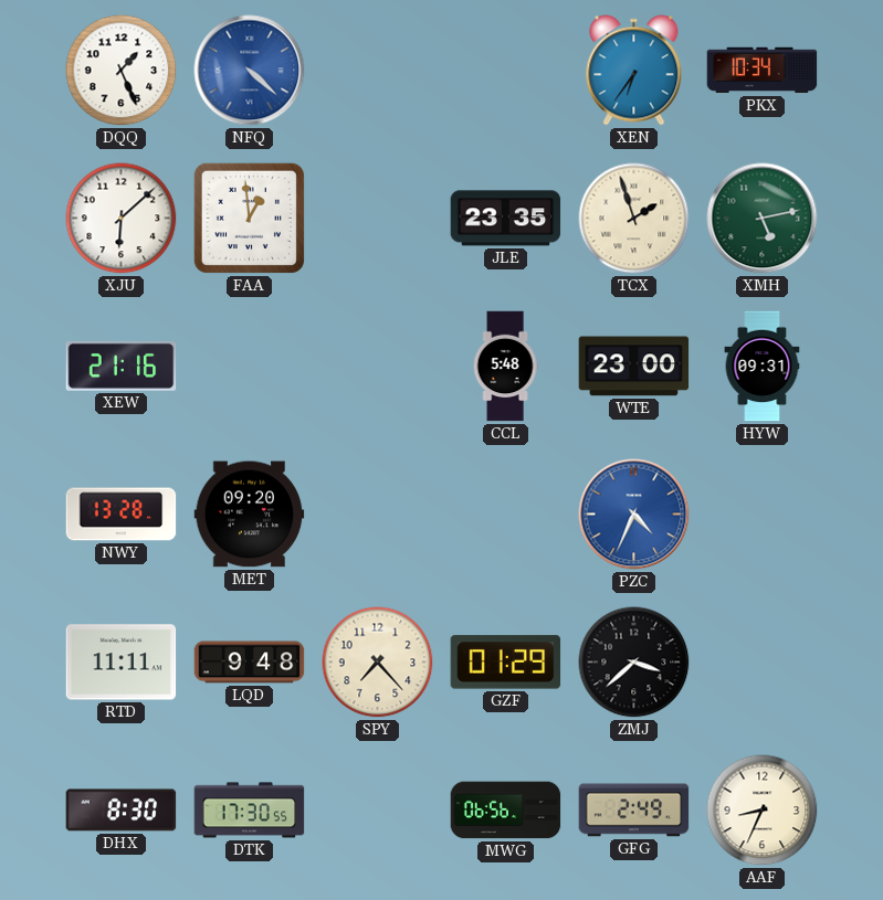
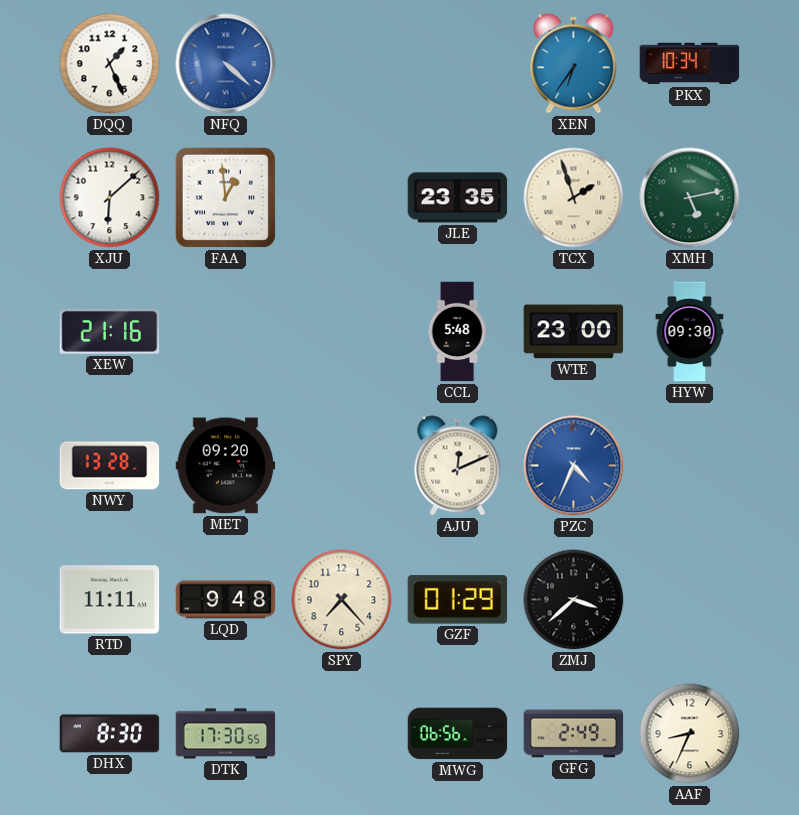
HYW: 09:31 -> 09:30 (690, 332)
AJU: none -> 12:11 (458, 466)
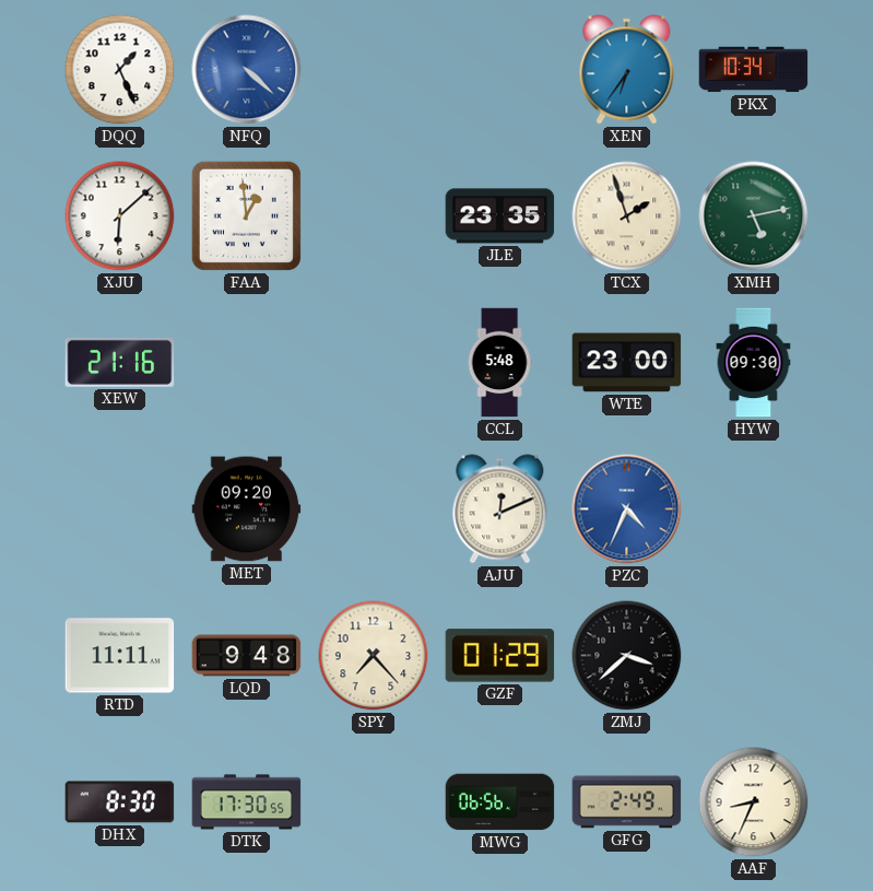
NWY: 13:28 -> none (110, 466)
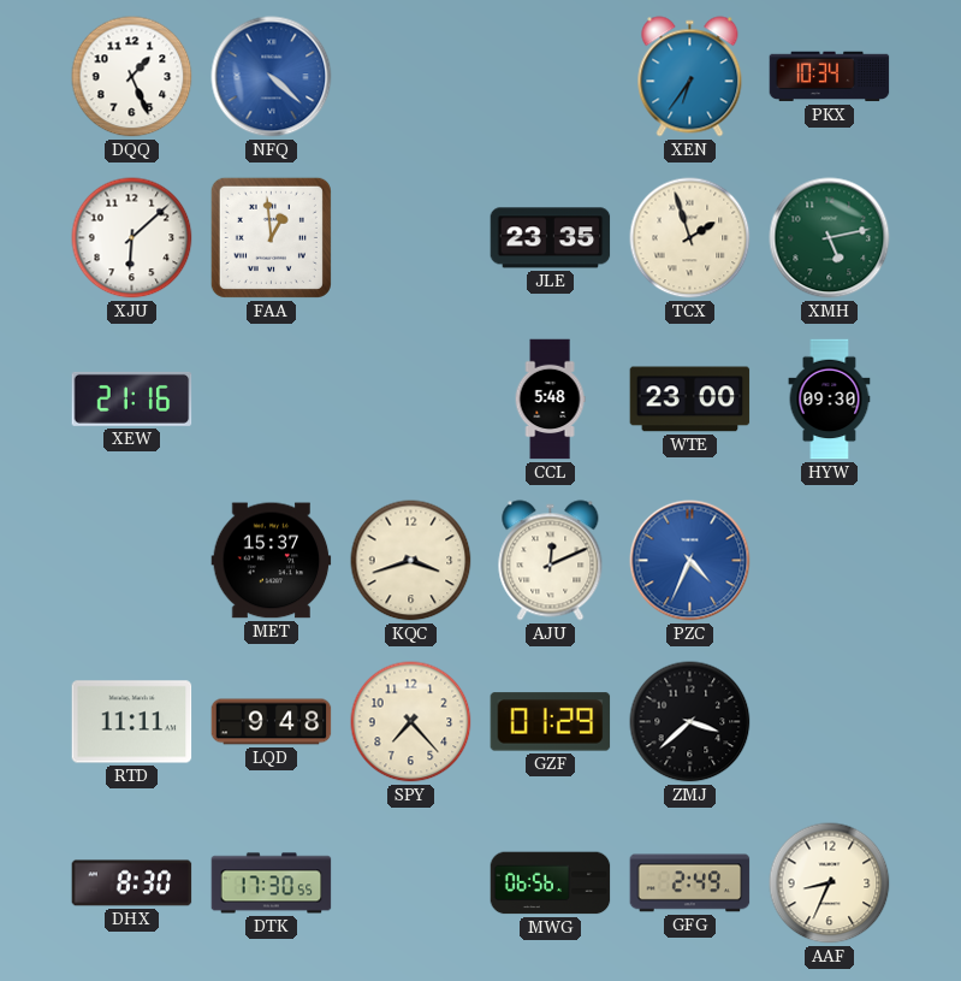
MET: 09:20 -> 15:37 (272, 561)
KQC: none -> 3:42 (411, 561)
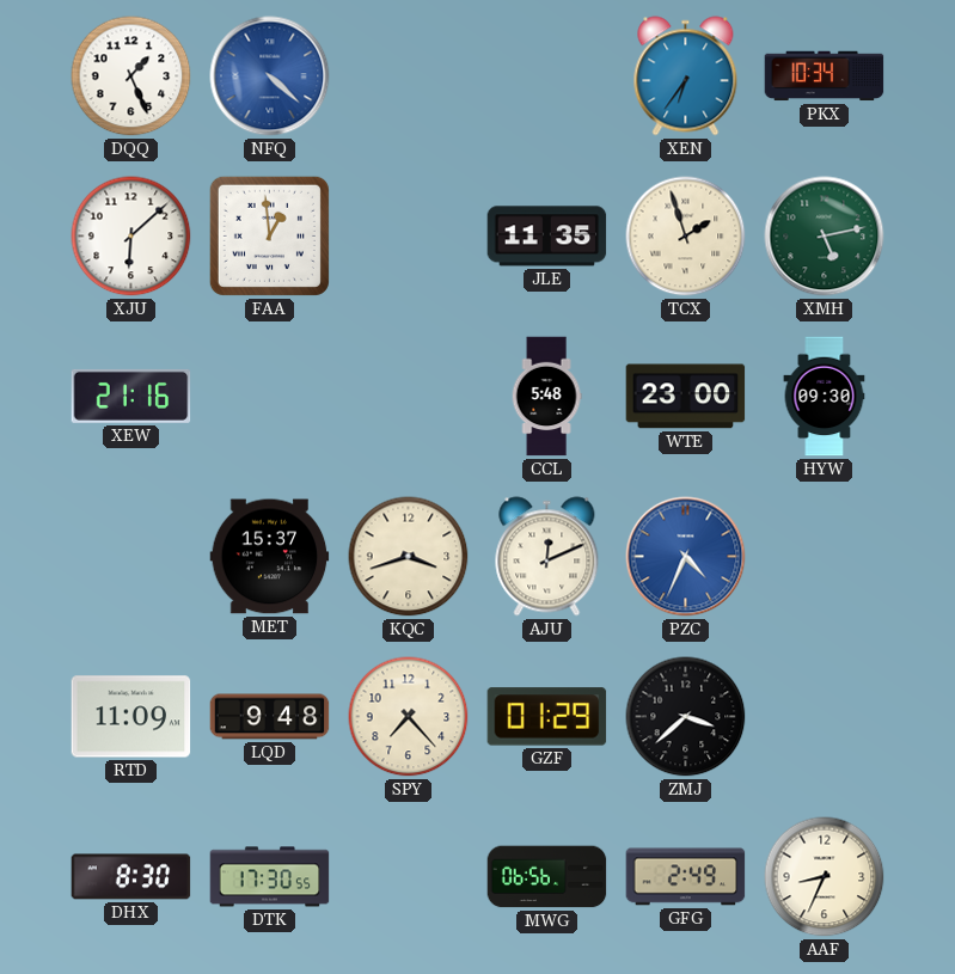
JLE: 23:35 -> 11:35 (547, 237)
RTD: 11:11 -> 11:09 (131, 717)
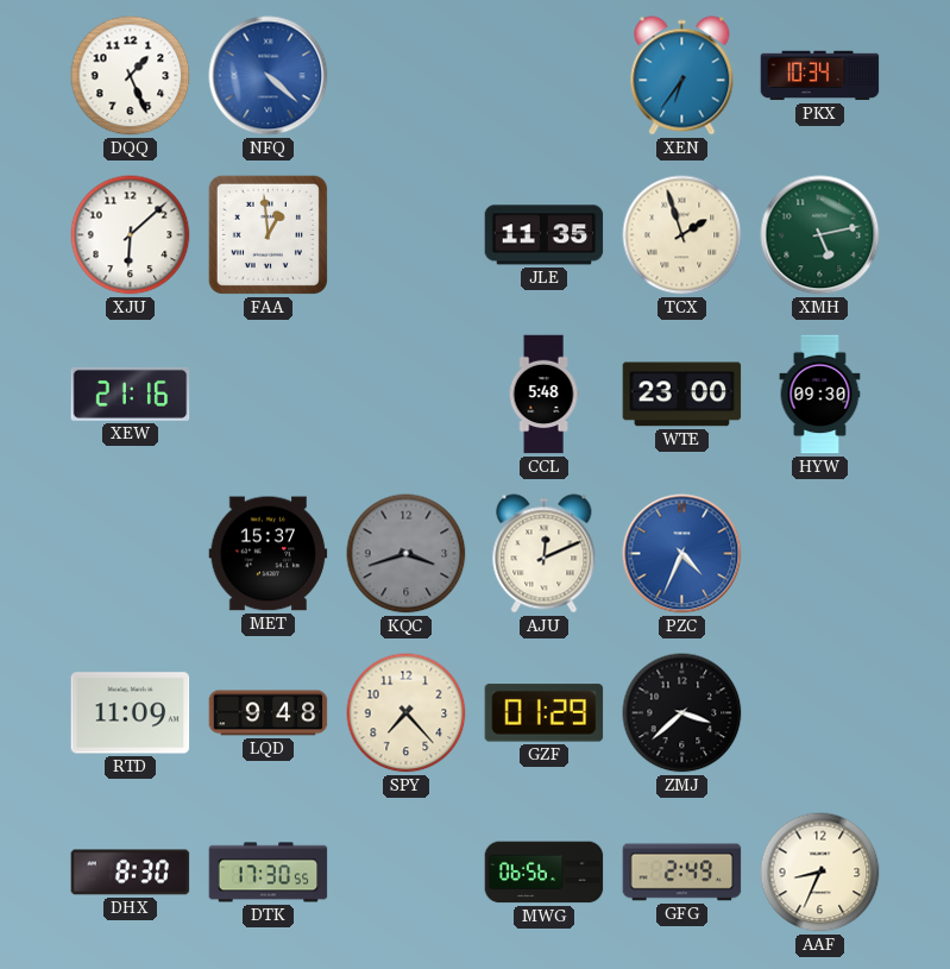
KQC dial: cream -> grey (407, 554)
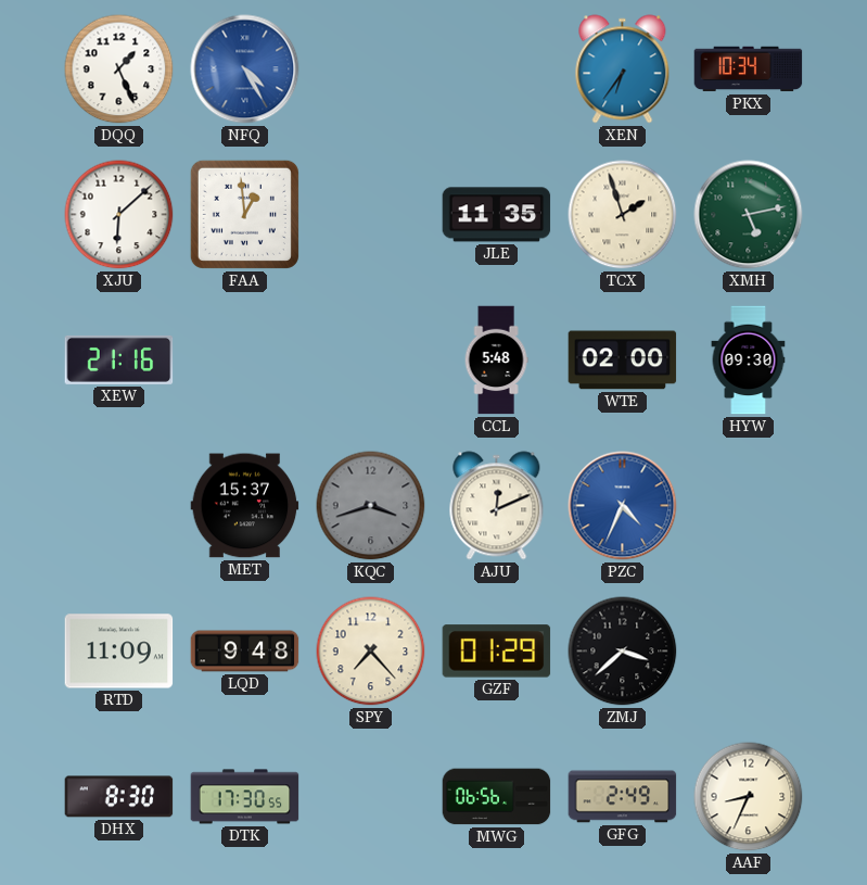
NFQ: 4:22 -> 4:25 (245, 69)
WTE: 23:00 -> 02:00 (623, 361)
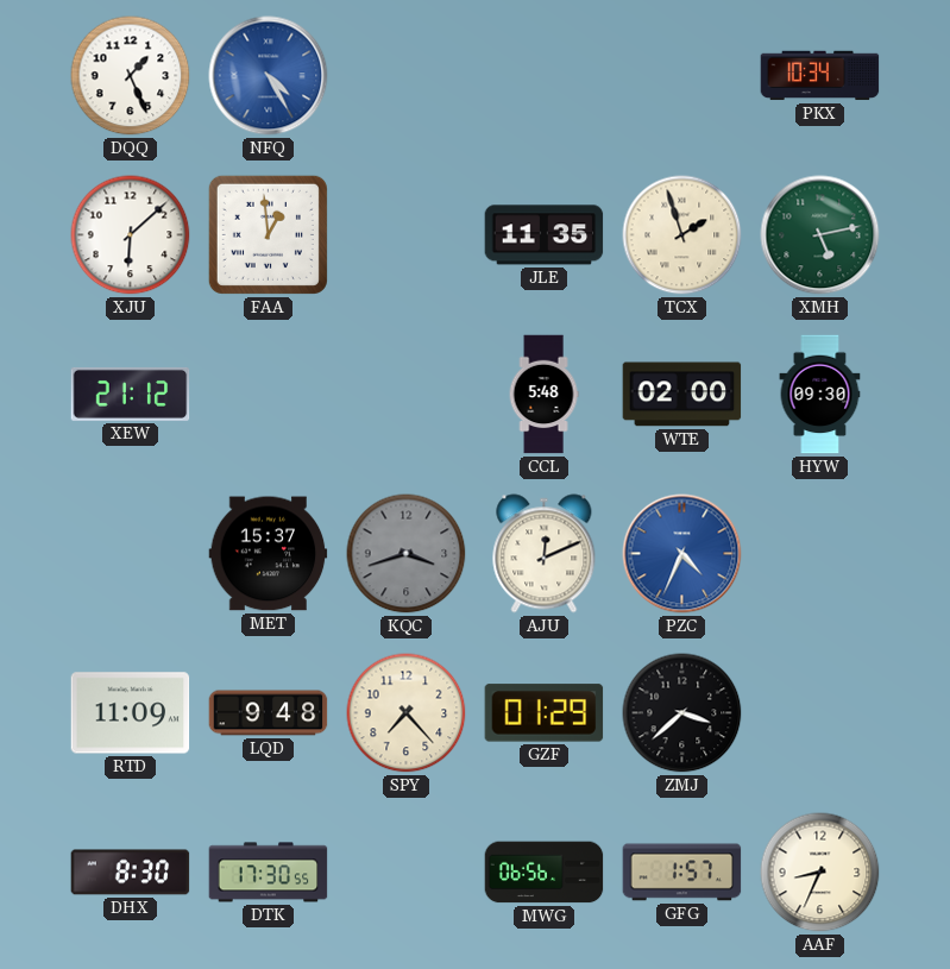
XEN: 6:36 -> none (623, 69)
XEW: 21:16 -> 21:12 (131, 394)
GFG: 2:49 -> 1:57 (682, 873)
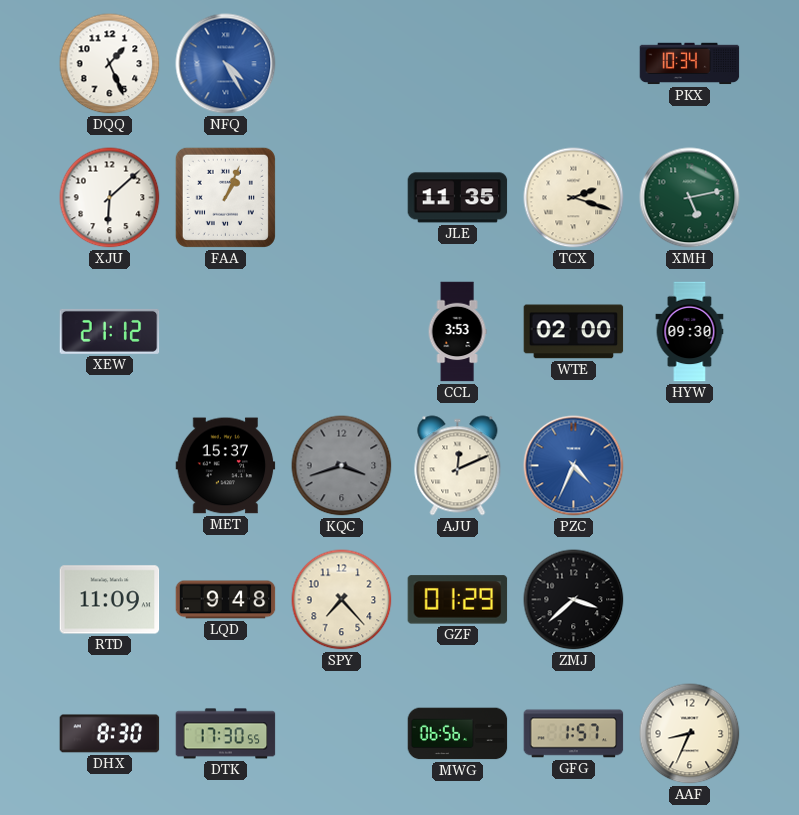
FAA: 12:59 -> 1:04 (225, 197)
TCX: 1:57 -> 2:18 (574, 198)
CCL: 5:48 -> 3:53 (457, 332)
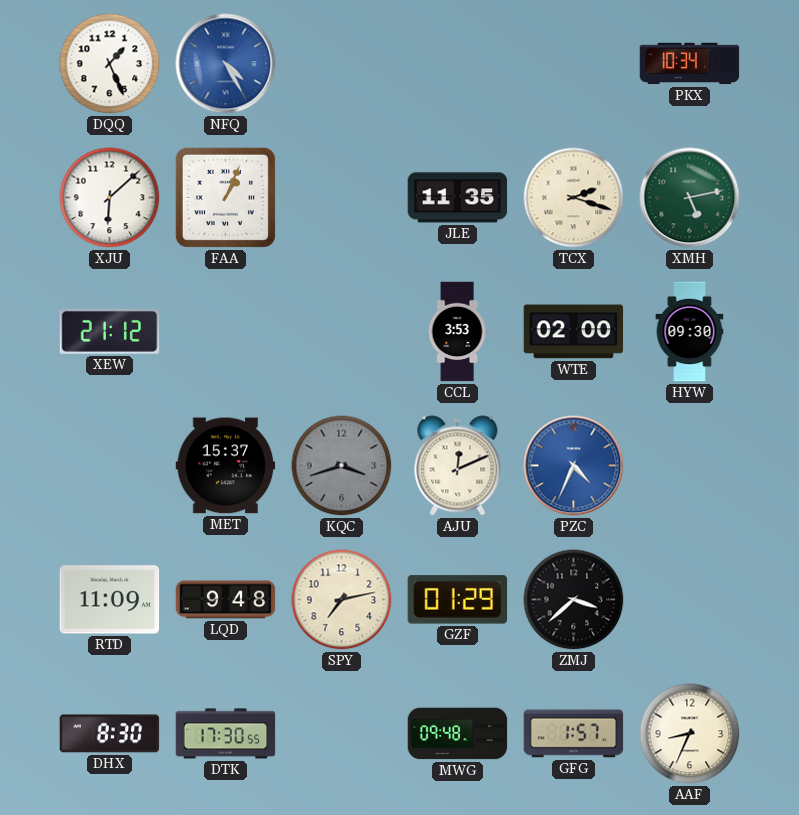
SPY: 7:23 -> 7:13 (342, 600)
MWG: 06:56 -> 09:48 (458, 734)
